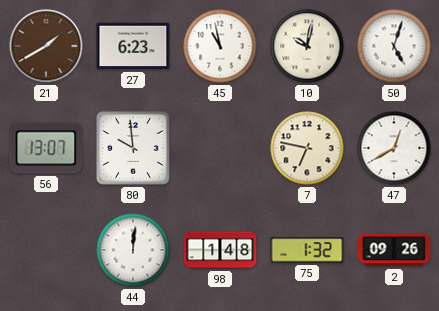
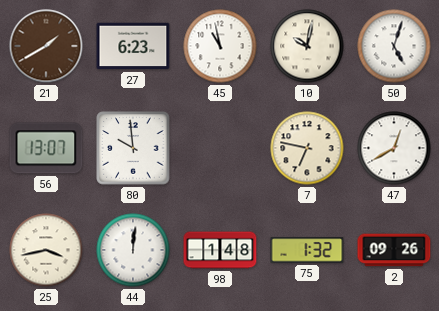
25: none -> 3:43 (46, 250)
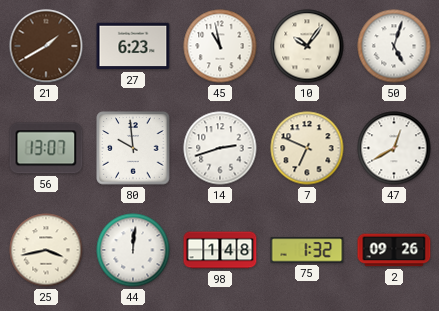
10: 10:02 -> 10:06 (307, 46)
14: none -> 2:42 (220, 148)
7: 6:47 -> 6:49 (307, 148)
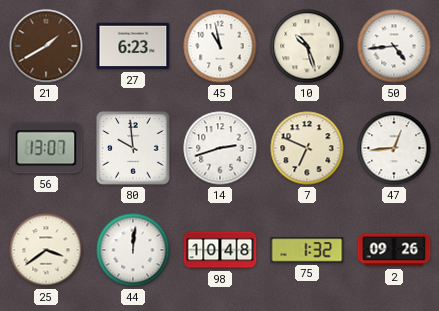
10: 10:06 -> 10:27 (307, 46)
50: 5:03 -> 4:44 (394, 46)
47: 12:40 -> 12:44 (394, 148)
25: 3:43 -> 3:39 (46, 250)
98: 1:48 -> 10:48 (220, 250)
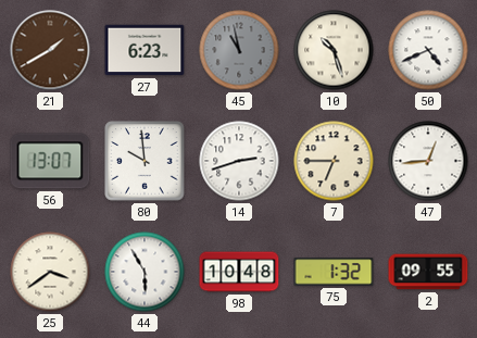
45 dial: white -> grey (239, 50)
50: 4:44 -> 4:41 (428, 50)
7: 6:49 -> 6:45 (334, 161)
44: 12:01 -> 5:55 (145, 272)
2: 09:26 -> 09:55 (428, 272)
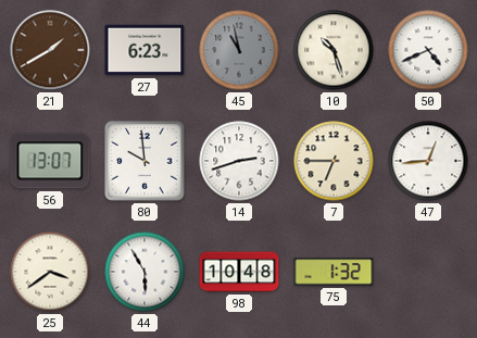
2: 09:55 -> none (428, 272)
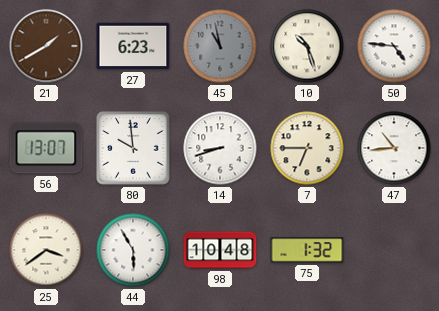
50: 4:41 -> 4:46 (394, 46)
14: 2:42 -> 8:42 (220, 148)
47: 12:44 -> 10:44 (394, 148)
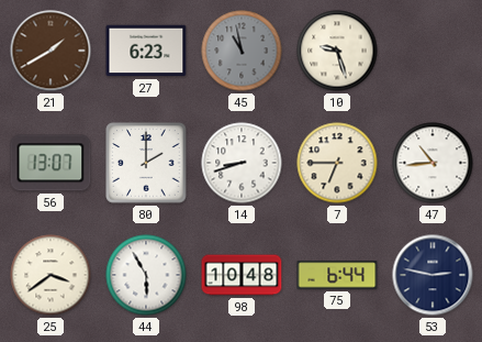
10: 10:27 -> 9:27 (337, 51)
50: 4:46 -> none (394, 46)
80: 9:59 -> 2:00 (146, 163)
75: 1:32 -> 6:44 (337, 275)
53: none -> 2:47 (433, 275)
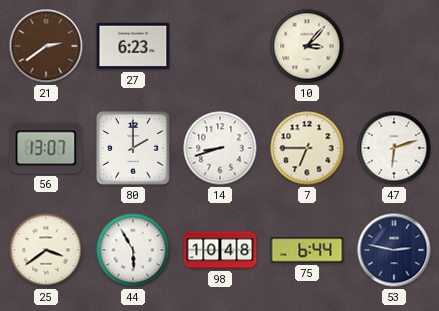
21: 1:40 -> 2:39 (46, 46)
45: 10:58 -> none (242, 51)
10: 9:27 -> 3:07 (307, 46)
47: 10:44 -> 6:12 (394, 148)
